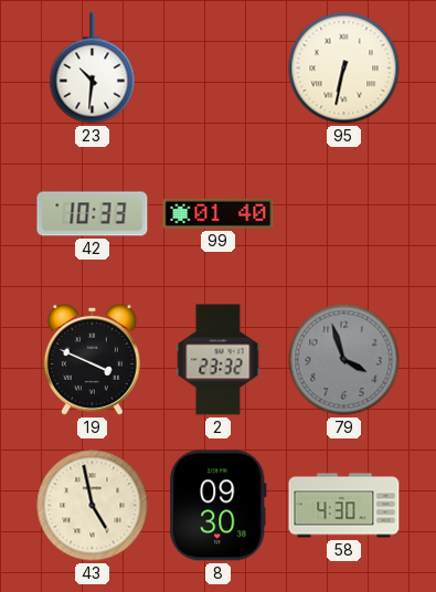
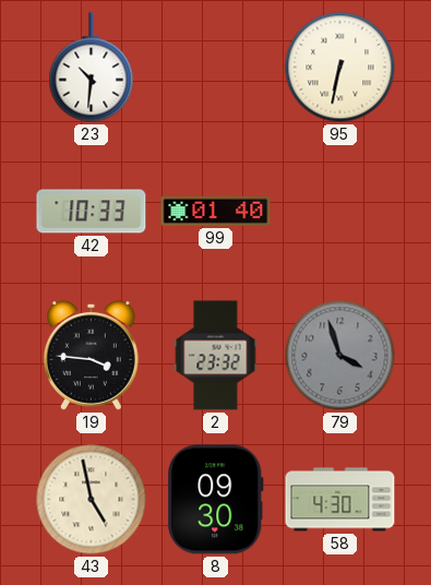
19: 3:49 -> 3:46 (91, 356)
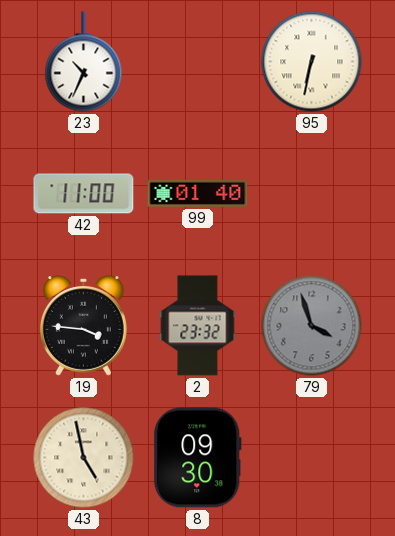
23: 10:31 -> 10:34 (84, 62)
42: 10:33 -> 11:00 (84, 194)
58: 4:30 -> none (340, 500)
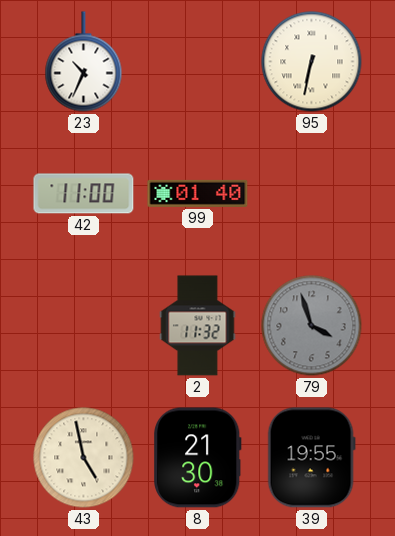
19: 3:46 -> none (83, 326)
2: 23:32 -> 11:32 (198, 326)
8: 09:30 -> 21:30 (198, 458)
39: none -> 19:55 (311, 458)
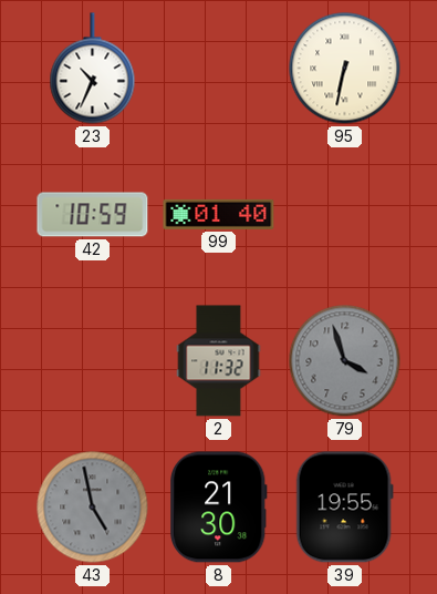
42: 11:00 -> 10:59 (93, 215)
43 dial: cream -> grey (93, 508)
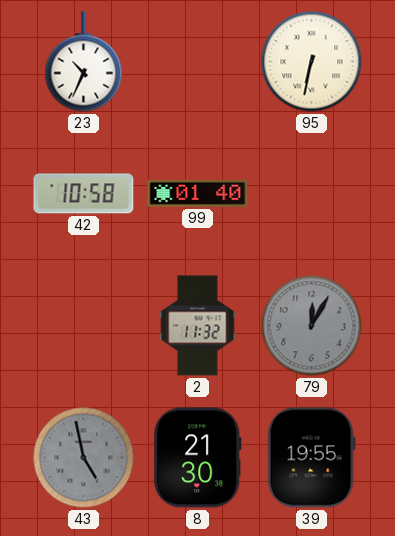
42: 10:59 -> 10:58 (84, 194)
79: 3:57 -> 12:05 (312, 326)
